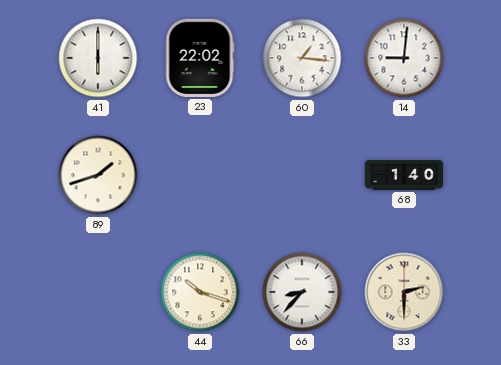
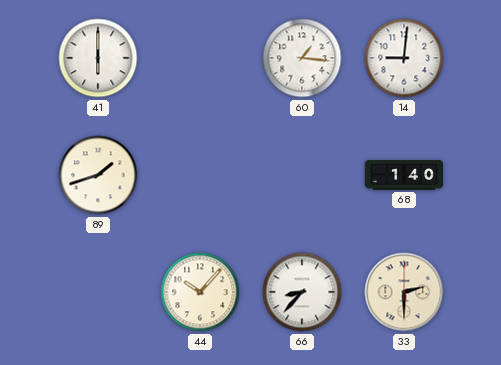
23: 22:02 -> none (200, 58)
44: 10:18 -> 10:07 (200, 292)
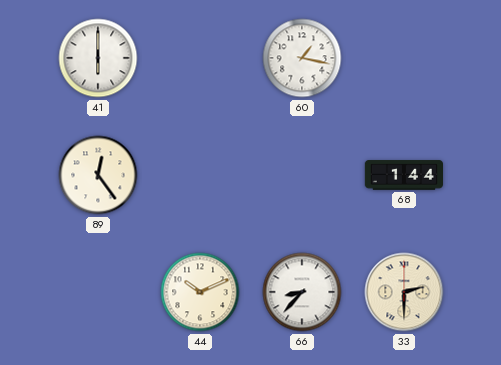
60: 1:16 -> 1:17 (302, 58)
14: 9:01 -> none (404, 58)
89: 1:42 -> 12:24 (98, 175)
68: 1:40 -> 1:44 (403, 175)
44: 10:07 -> 10:11 (200, 292)
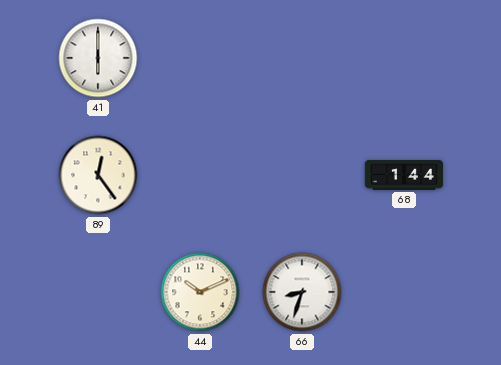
60: 1:17 -> none (302, 58)
66: 8:37 -> 8:33 (302, 292)
33: 2:30 -> none (404, 292)
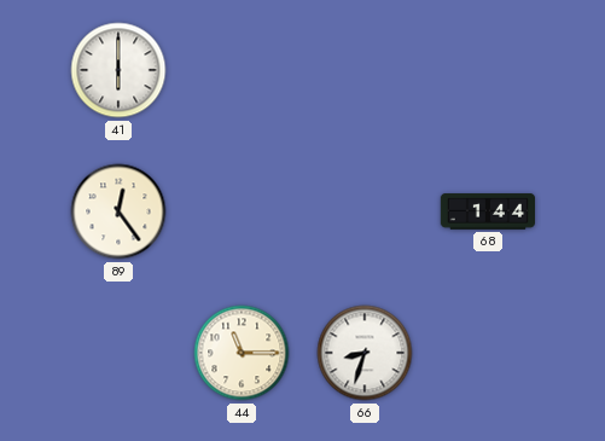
44: 10:11 -> 11:15 (242, 353)
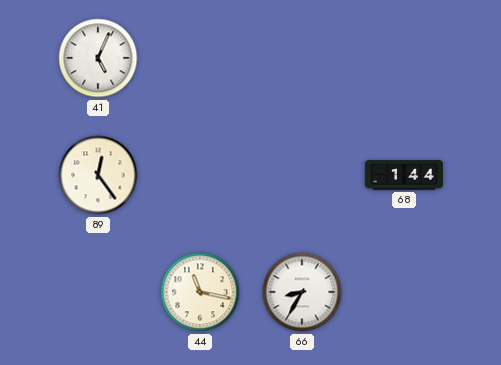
41: 6:00 -> 5:04 (98, 58)
44: 11:15 -> 11:17 (200, 292)
66: 8:33 -> 8:35 (302, 292)
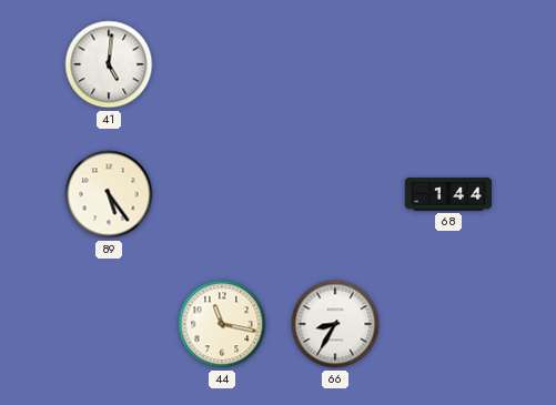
41: 5:04 -> 5:01 (109, 64)
89: 12:24 -> 5:24 (109, 194)
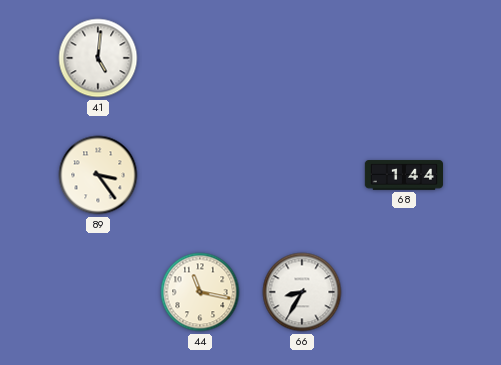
89: 5:24 -> 3:24 (98, 175)
